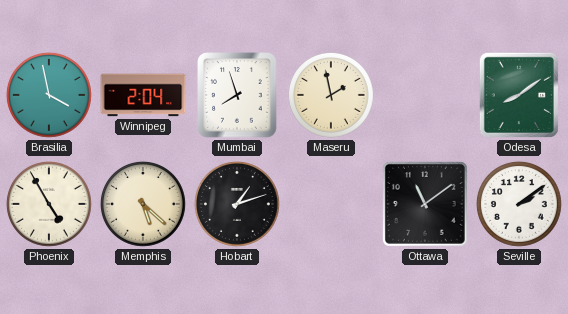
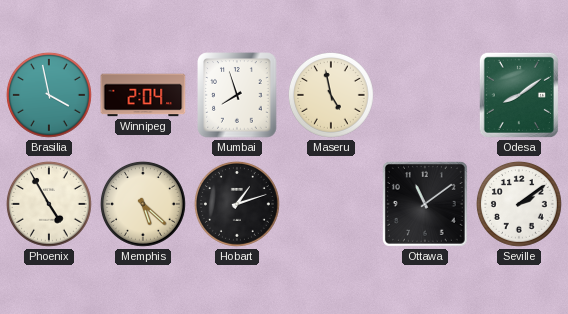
Maseru: 1:58 -> 4:58 (331, 95)
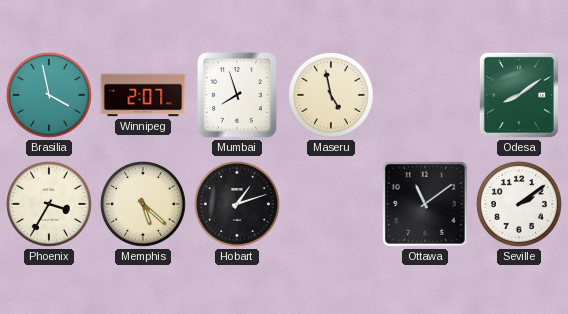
Winnipeg: 2:04 -> 2:07 (143, 95)
Phoenix: 4:55 -> 3:35 (49, 204)
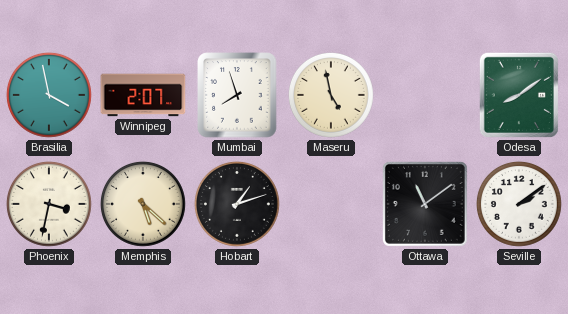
Phoenix: 3:35 -> 3:32 (49, 204)
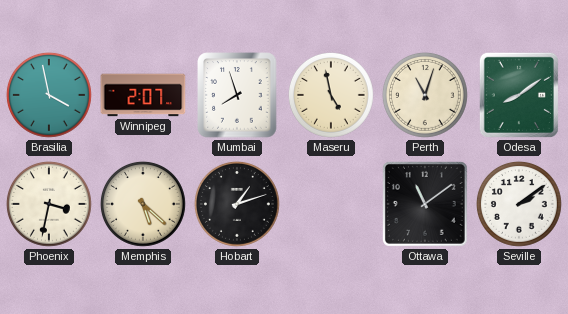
Perth: none -> 11:03 (425, 95)
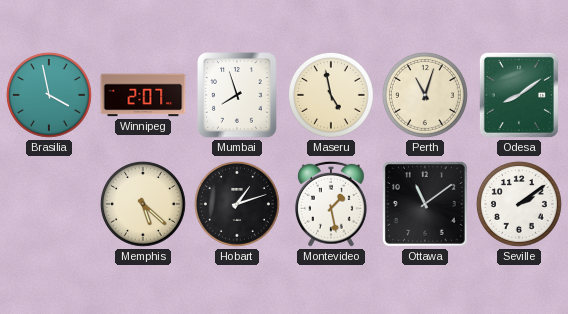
Phoenix: 3:32 -> none (49, 204)
Montevideo: none -> 1:28 (331, 204)
